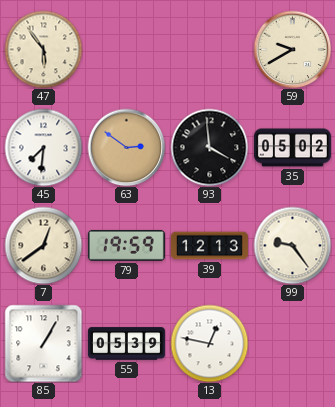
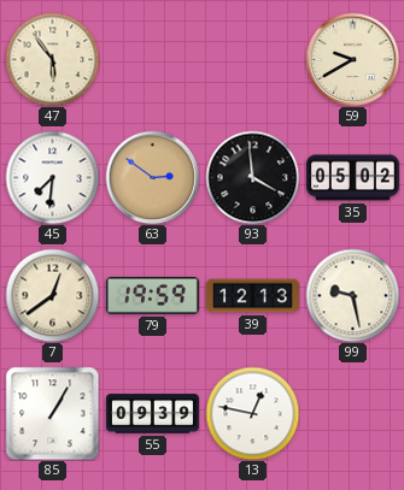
99: 9:24 -> 9:28 (352, 295)
55: 05:39 -> 09:39 (152, 414)
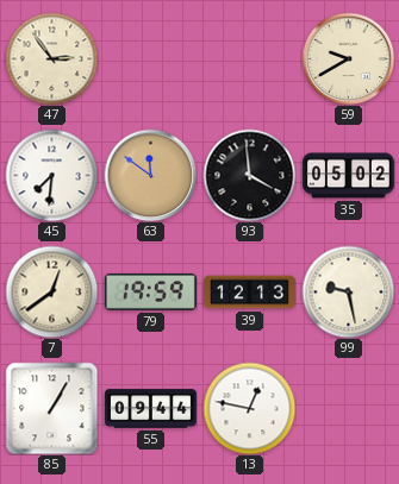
47: 5:54 -> 2:54 (51, 58)
63: 2:51 -> 11:51 (150, 175)
55: 09:39 -> 09:44 (150, 409)
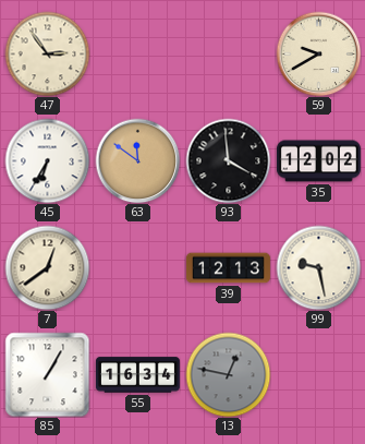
45: 7:31 -> 6:35 (47, 160)
35: 05:02 -> 12:02 (318, 161)
79: 19:59 -> none (150, 291)
55: 09:44 -> 16:34 (137, 375)
13 dial: white -> grey (228, 374)
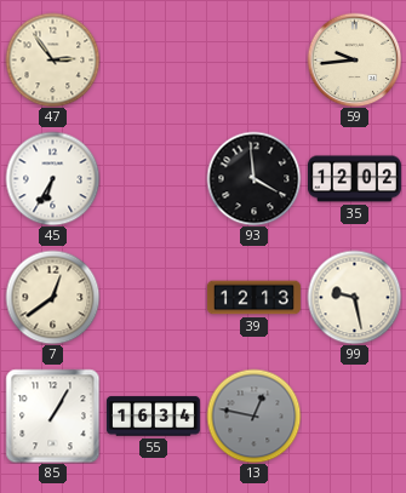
59: 9:40 -> 9:44 (354, 59)
63: 11:51 -> none (137, 160)
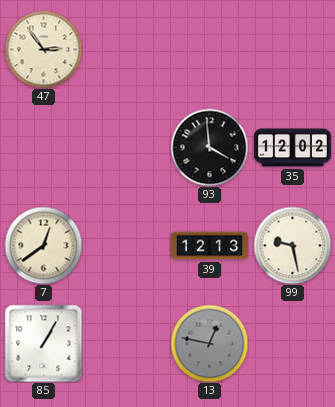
59: 9:44 -> none (354, 59)
45: 6:35 -> none (52, 178)
55: 16:34 -> none (153, 417)
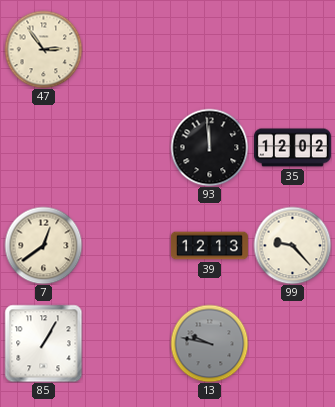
93: 3:59 -> 11:59 (209, 147)
99: 9:28 -> 9:23 (292, 245)
13: 12:47 -> 9:47 (209, 343)
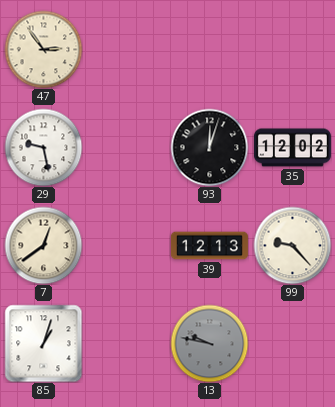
29: none -> 9:28 (43, 147)
93: 11:59 -> 12:03 (209, 147)
85: 1:05 -> 1:03 (43, 343)
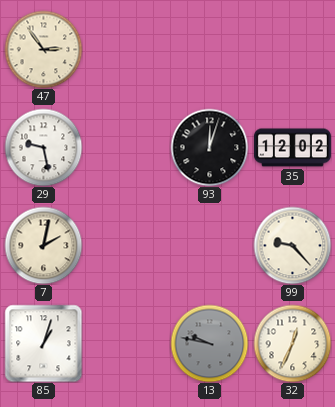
7: 12:39 -> 2:02 (43, 245)
39: 12:13 -> none (209, 246)
32: none -> 12:34 (292, 343)
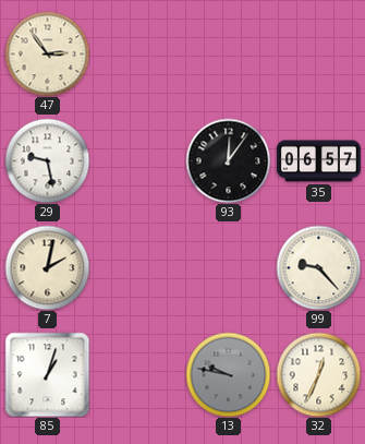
93: 12:03 -> 12:06 (228, 160)
35: 12:02 -> 06:57 (318, 161)
